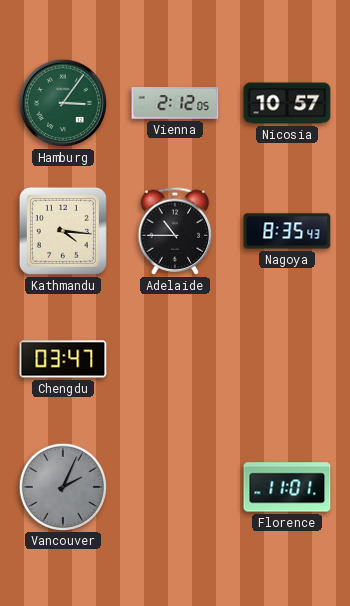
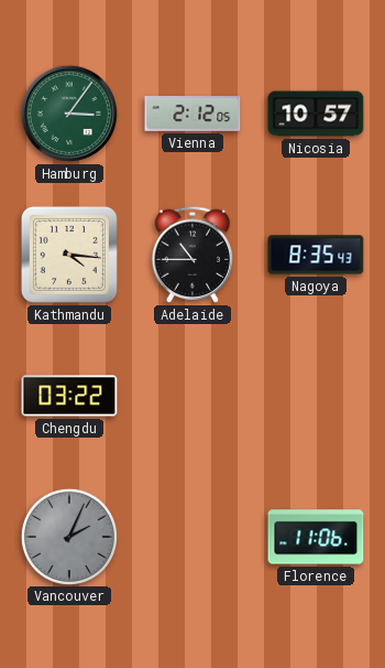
Chengdu: 03:47 -> 03:22 (69, 396)
Florence: 11:01 -> 11:06 (316, 537)
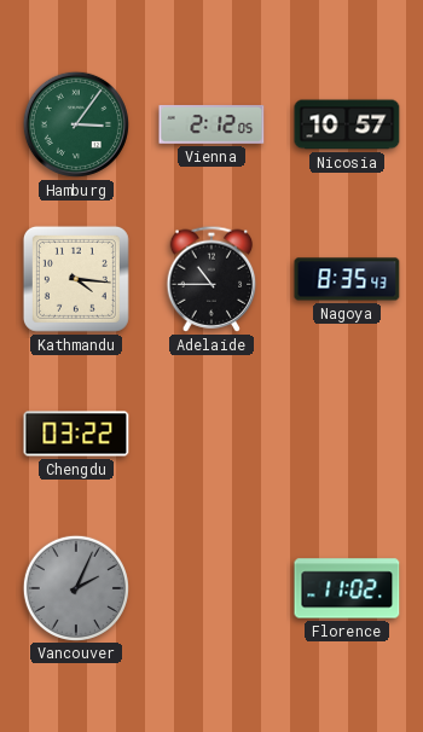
Florence: 11:06 -> 11:02 (347, 588)
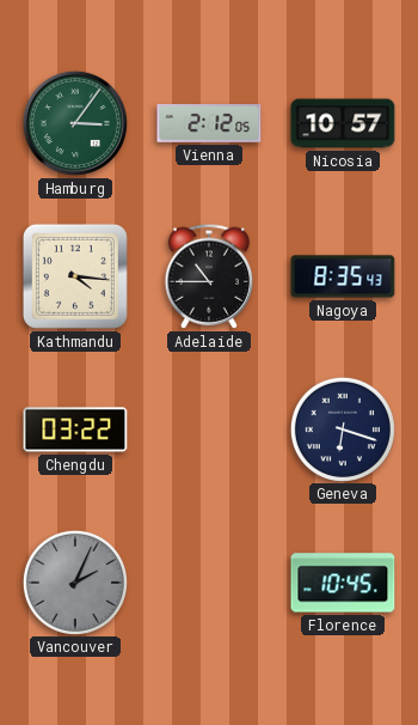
Geneva: none -> 6:18 (342, 428)
Florence: 11:02 -> 10:45 (343, 583)
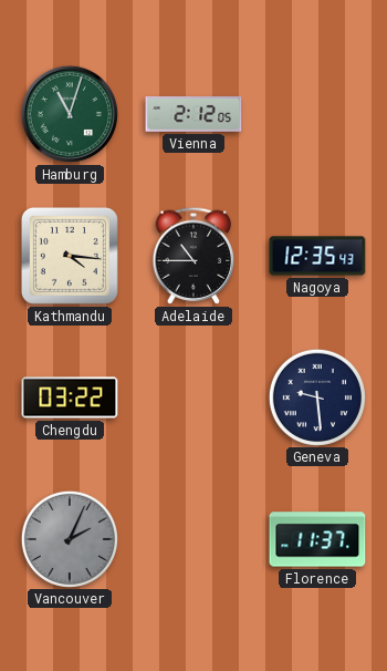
Hamburg: 3:06 -> 11:03 (70, 114)
Nicosia: 10:57 -> none (343, 123)
Nagoya: 8:35 -> 12:35 (317, 256)
Geneva: 6:18 -> 9:29 (316, 396)
Florence: 10:45 -> 11:37 (317, 539)
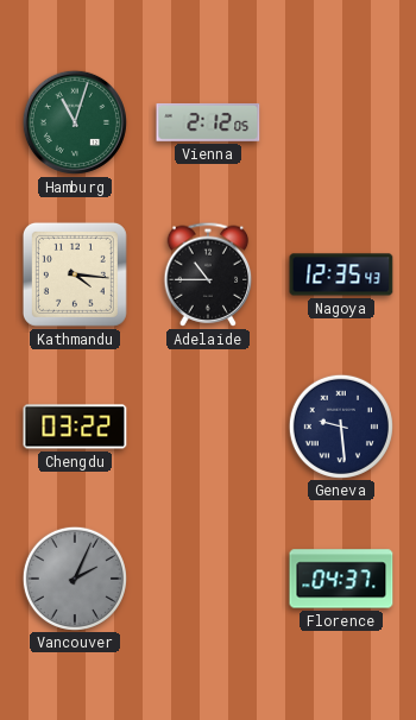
Florence: 11:37 -> 04:37 (341, 579)
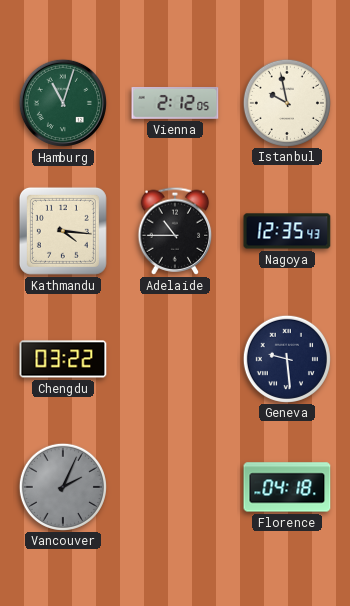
Istanbul: none -> 9:58 (286, 102)
Florence: 04:37 -> 04:18 (287, 487)
